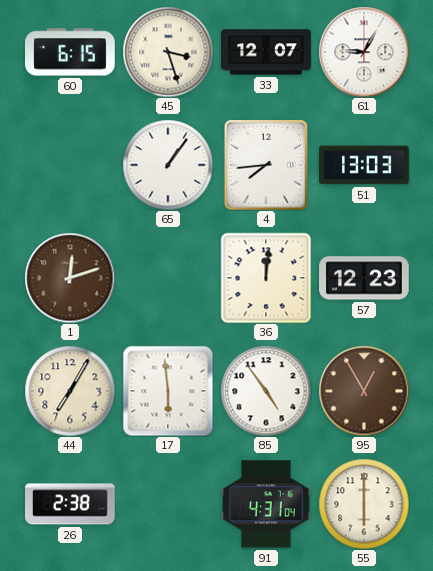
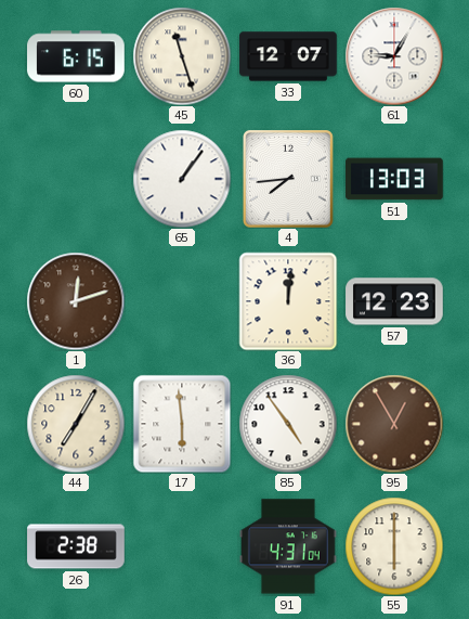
45: 3:27 -> 11:27 (182, 56)
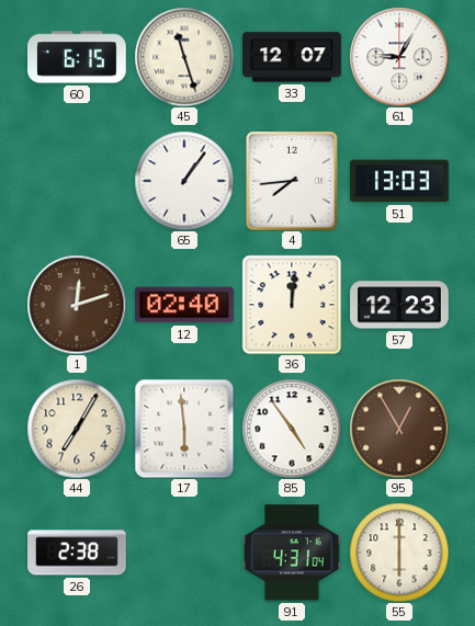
12: none -> 02:40 (185, 305)
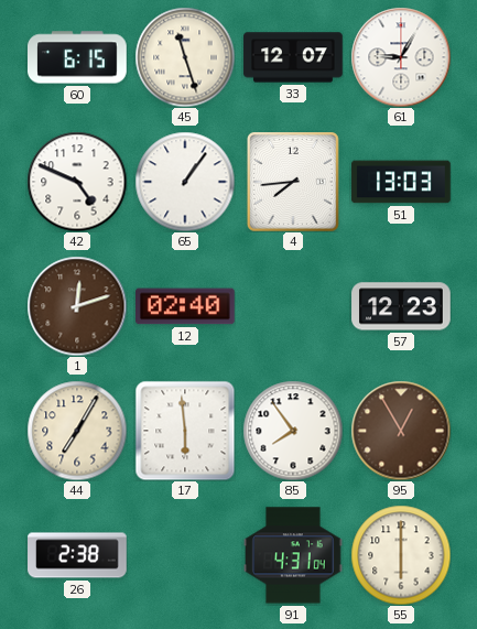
42: none -> 4:49 (77, 182)
36: 12:01 -> none (292, 305)
85: 4:54 -> 7:54 (293, 431)
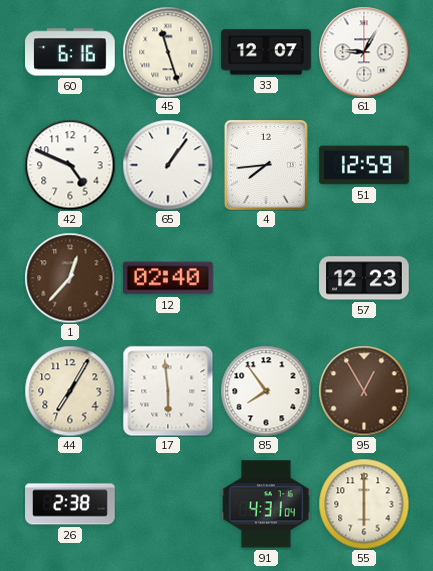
60: 6:15 -> 6:16 (70, 52)
51: 13:03 -> 12:59 (364, 165)
1: 12:12 -> 12:37 (70, 278)
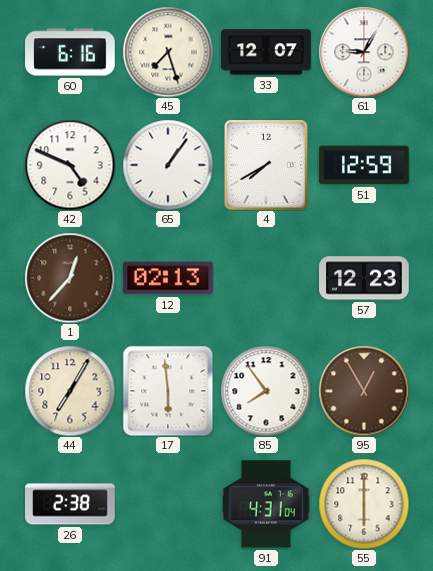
45: 11:27 -> 7:27 (168, 52)
4: 7:44 -> 7:40 (266, 166)
12: 02:40 -> 02:13 (169, 278)
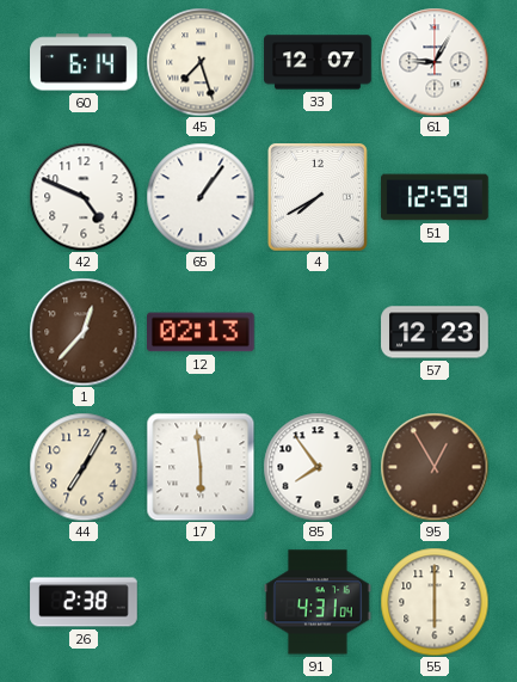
60: 6:16 -> 6:14 (84, 62)
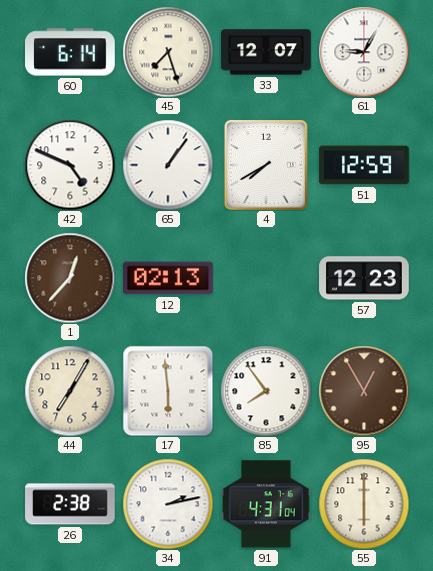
34: none -> 2:13 (168, 504)
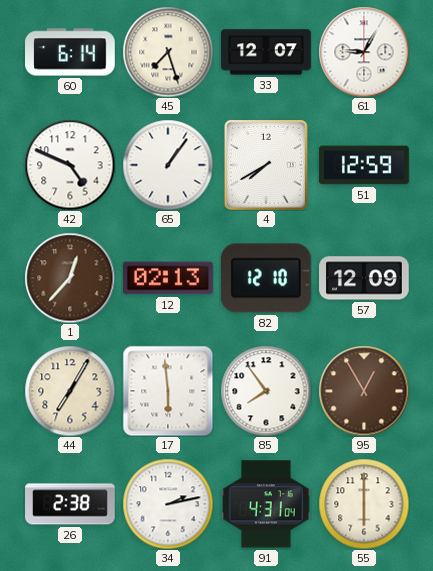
82: none -> 12:10 (266, 278)
57: 12:23 -> 12:09 (364, 278)
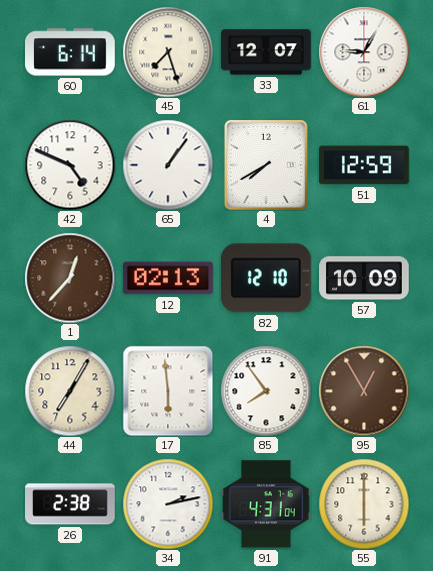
57: 12:09 -> 10:09 (364, 278)
